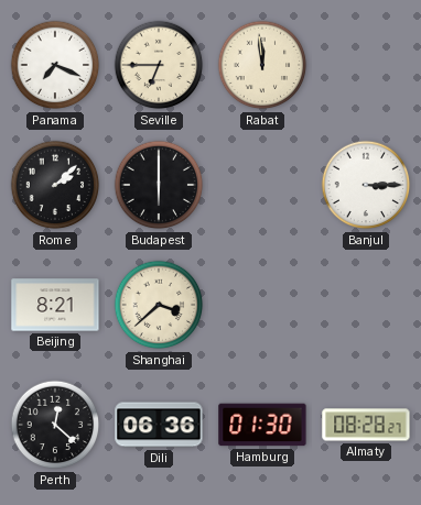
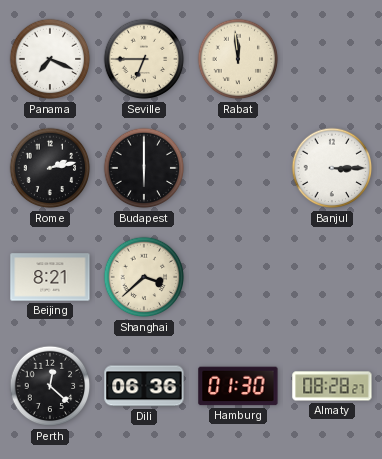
Rome: 2:08 -> 2:13 (50, 168)
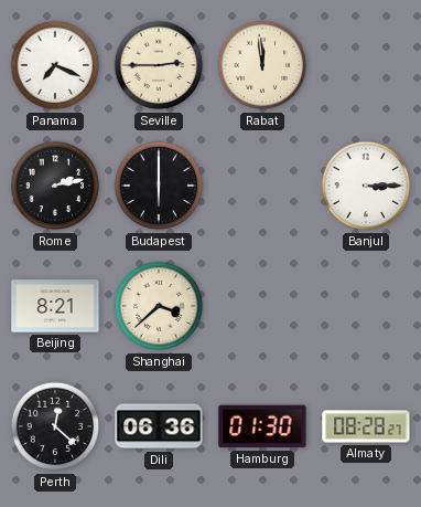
Seville: 6:45 -> 2:45 (159, 65)
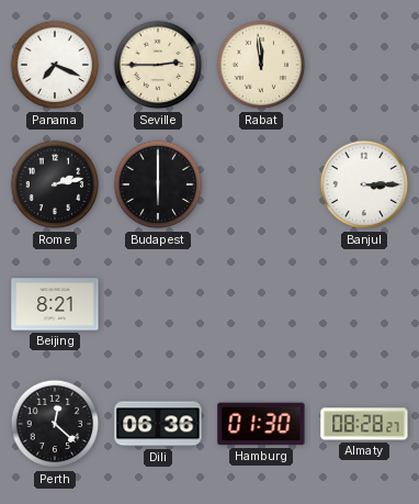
Shanghai: 3:38 -> none (159, 306)
